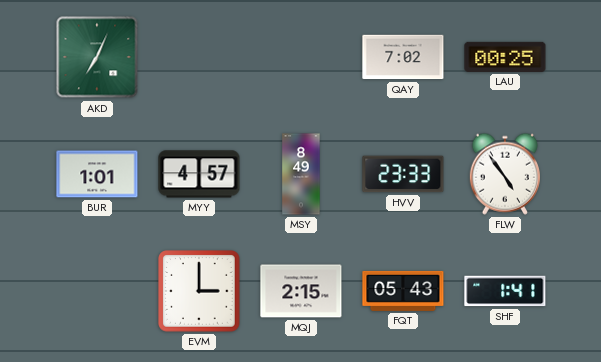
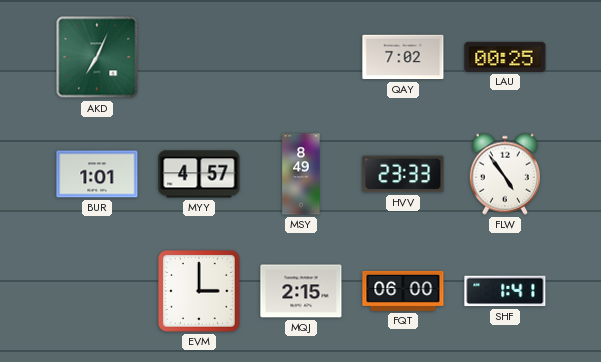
FQT: 05:43 -> 06:00 (403, 291)
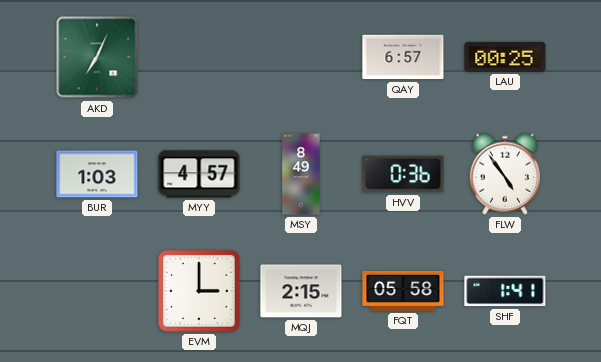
QAY: 7:02 -> 6:57 (403, 57)
BUR: 1:01 -> 1:03 (97, 174)
HVV: 23:33 -> 0:36 (403, 174)
FQT: 06:00 -> 05:58 (403, 291)
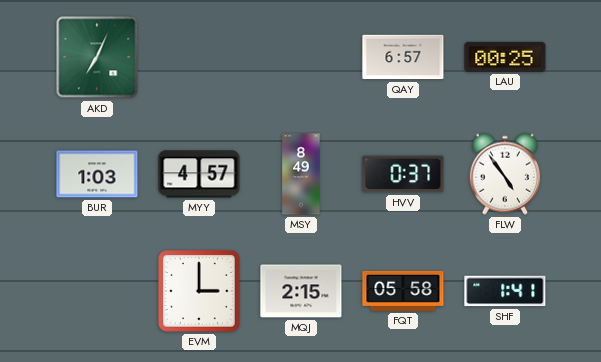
HVV: 0:36 -> 0:37 (403, 174)
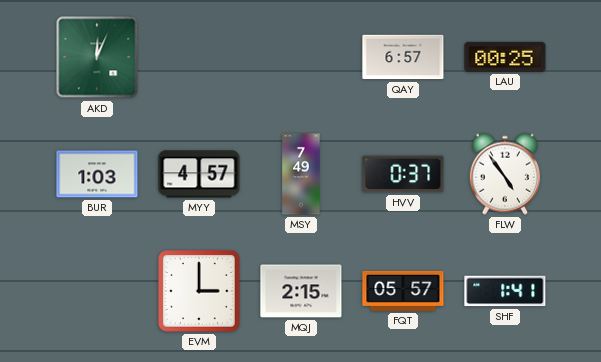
AKD: 7:04 -> 12:04 (97, 57)
MSY: 8:49 -> 7:49 (301, 174)
FQT: 05:58 -> 05:57 (403, 291)
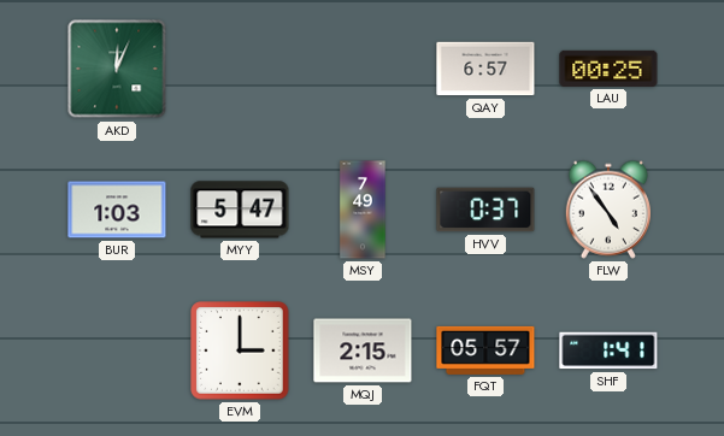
MYY: 4:57 -> 5:47 (240, 210)
